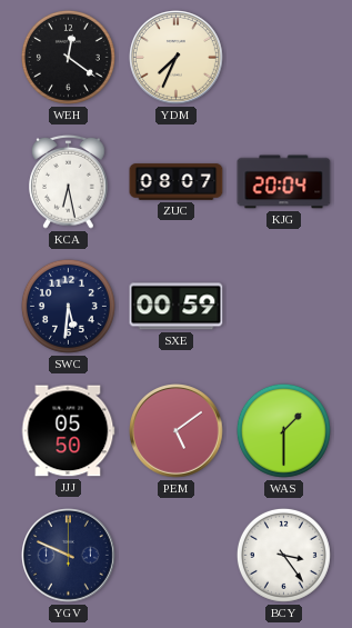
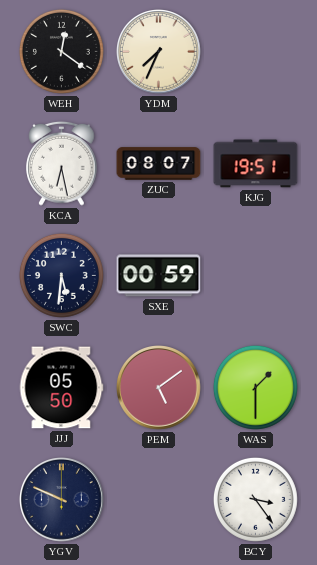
KJG: 20:04 -> 19:51 (256, 164)
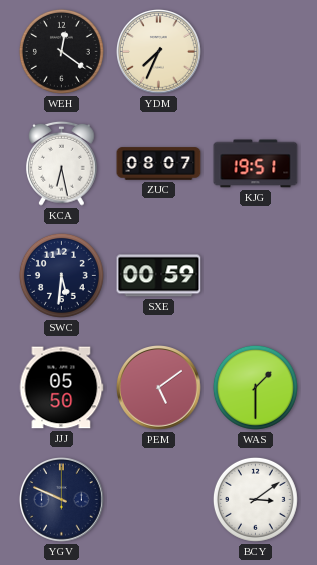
BCY: 3:24 -> 3:09 (255, 499)
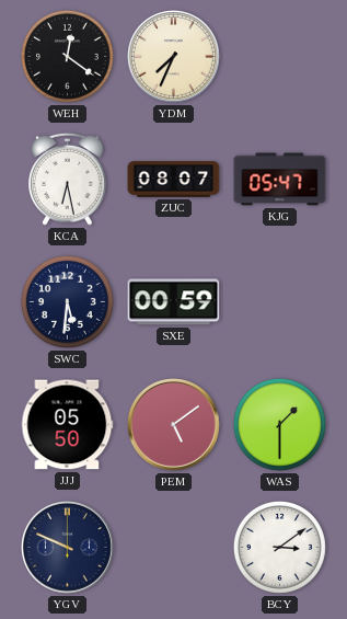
KJG: 19:51 -> 05:47 (280, 180)
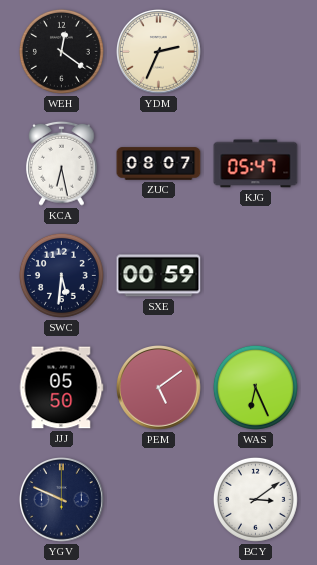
YDM: 7:34 -> 2:34 (159, 52)
WAS: 1:30 -> 6:26 (255, 387)
